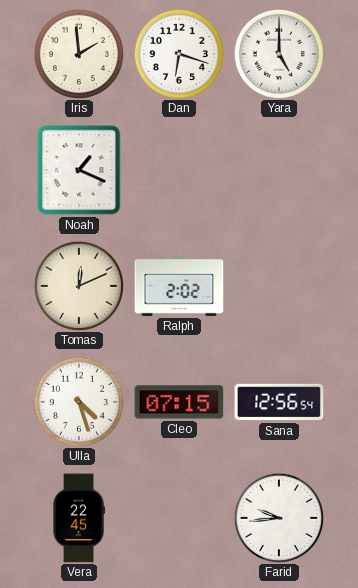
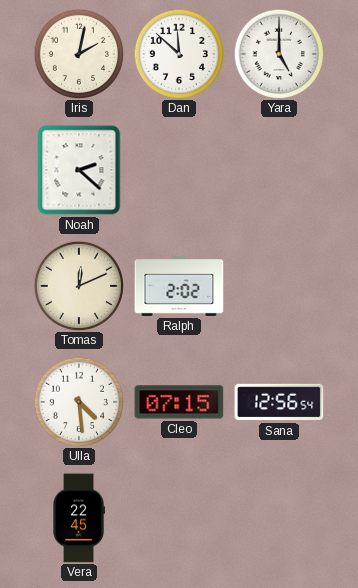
Iris: 1:59 -> 2:02 (78, 53)
Dan: 6:18 -> 11:52 (178, 53)
Noah: 1:19 -> 2:22 (79, 170)
Ulla: 4:27 -> 4:29 (78, 401)
Farid: 9:44 -> none (278, 517)
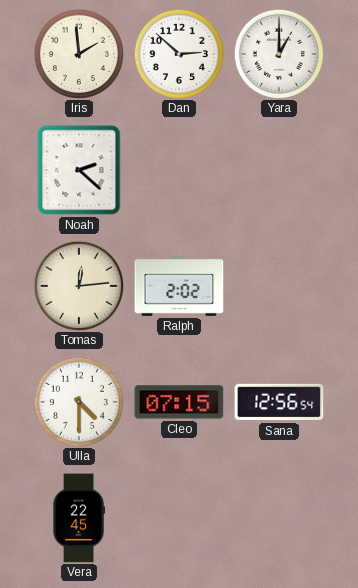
Iris: 2:02 -> 1:59 (78, 53)
Dan: 11:52 -> 2:52 (178, 53)
Yara: 5:00 -> 1:00 (278, 53)
Tomas: 12:11 -> 12:14 (78, 285)
Ulla: 4:29 -> 4:30 (78, 401)
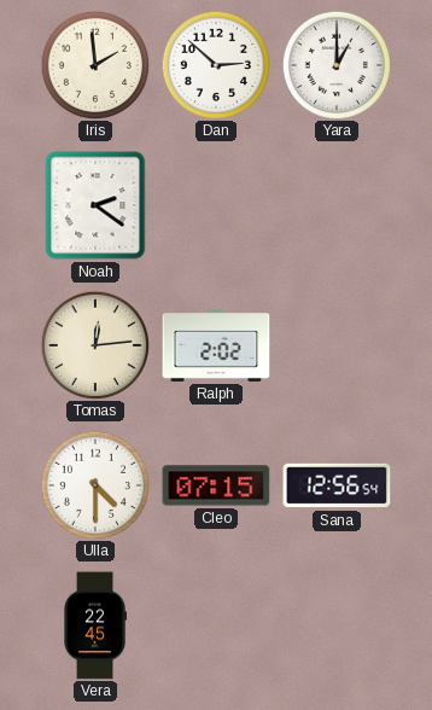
Noah: 2:22 -> 2:21 (95, 205)
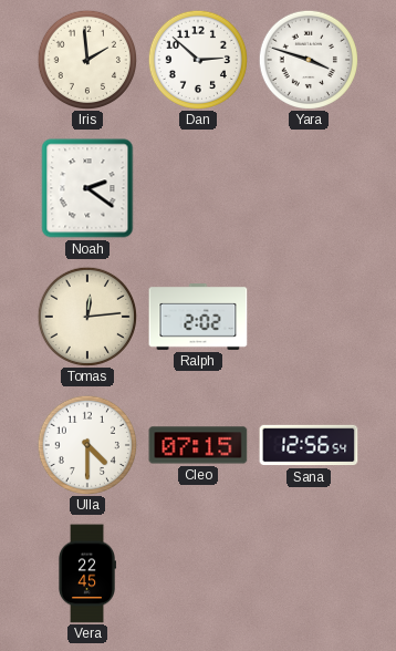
Yara: 1:00 -> 3:48 (308, 59)
